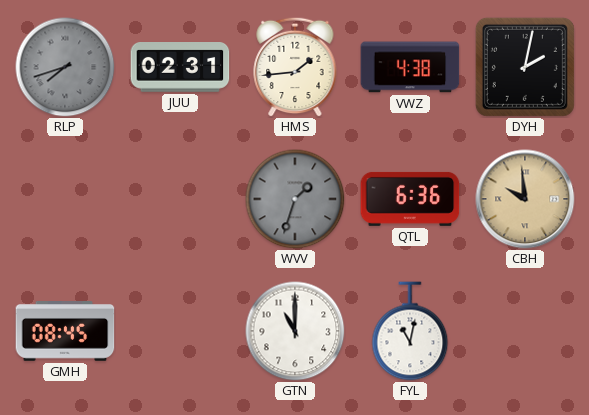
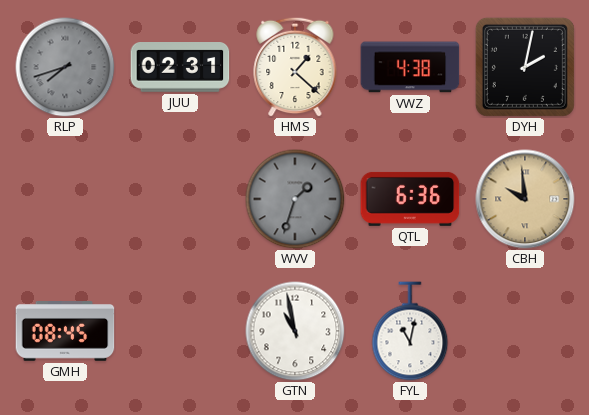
HMS: 1:44 -> 1:22 (295, 67)
GTN: 11:00 -> 10:58 (295, 331)
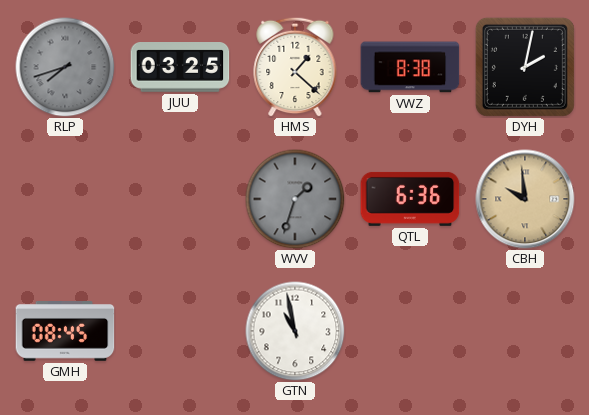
JUU: 02:31 -> 03:25 (180, 68)
VWZ: 4:38 -> 8:38 (410, 67)
FYL: 11:02 -> none (410, 331)
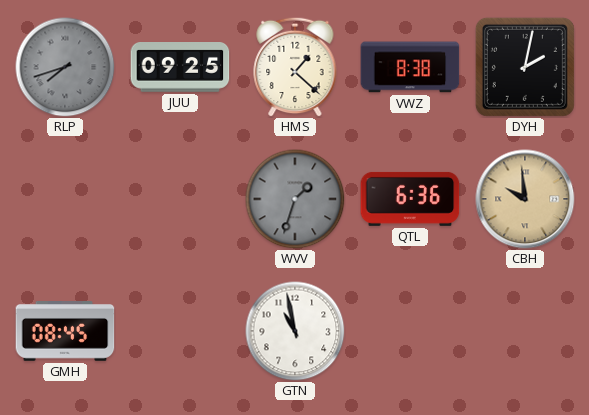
JUU: 03:25 -> 09:25 (180, 68)
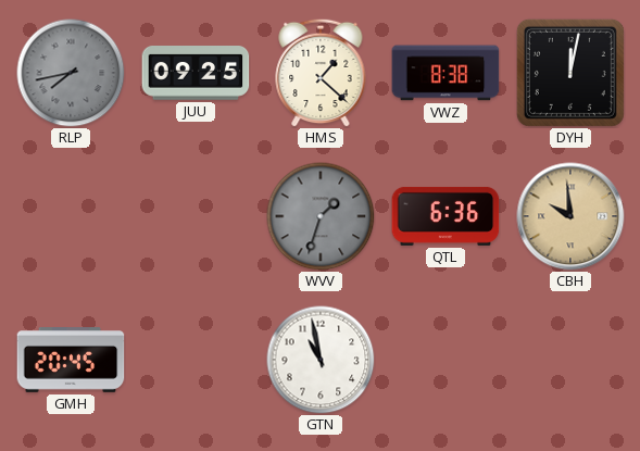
RLP: 7:42 -> 7:43 (71, 73)
DYH: 2:02 -> 12:02 (570, 73)
GMH: 08:45 -> 20:45 (71, 361)
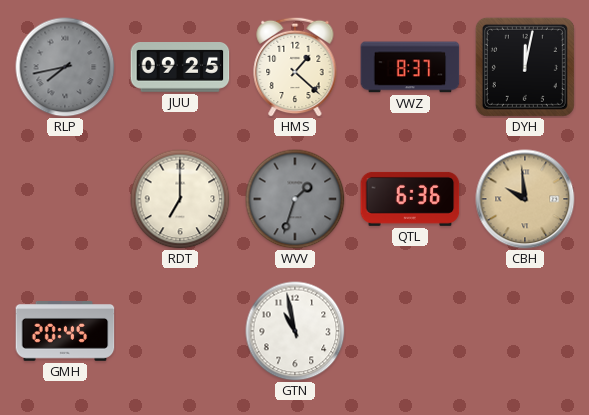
VWZ: 8:38 -> 8:37 (410, 67)
RDT: none -> 7:00 (180, 199)
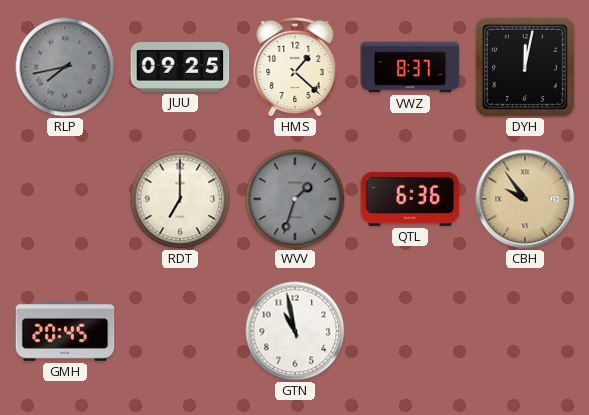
CBH: 9:59 -> 9:54 (525, 199)
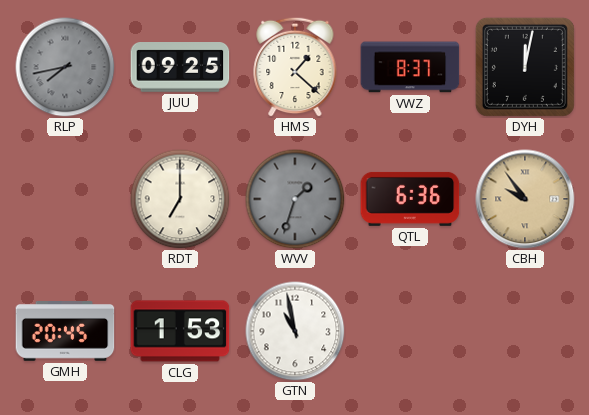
CLG: none -> 1:53 (180, 331)
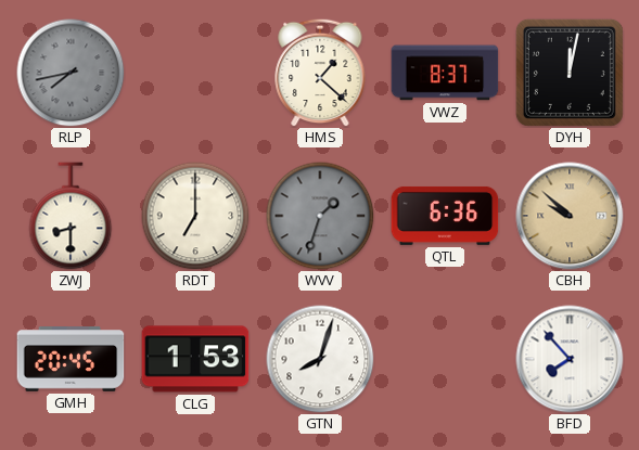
JUU: 09:25 -> none (180, 68)
ZWJ: none -> 8:30 (71, 216)
CBH: 9:54 -> 9:52 (570, 216)
GTN: 10:58 -> 8:03 (320, 359)
BFD: none -> 7:53 (570, 359)
